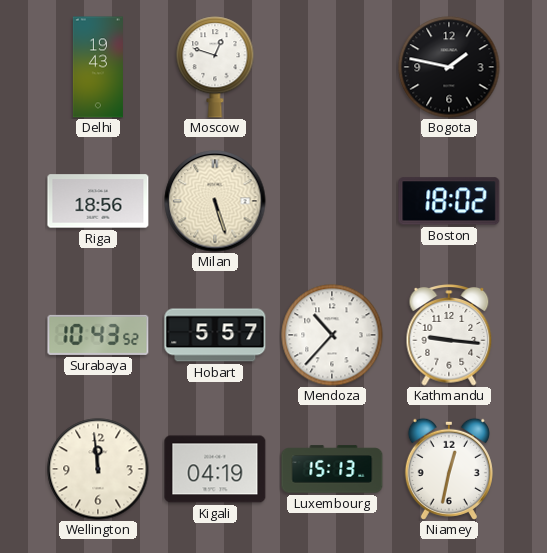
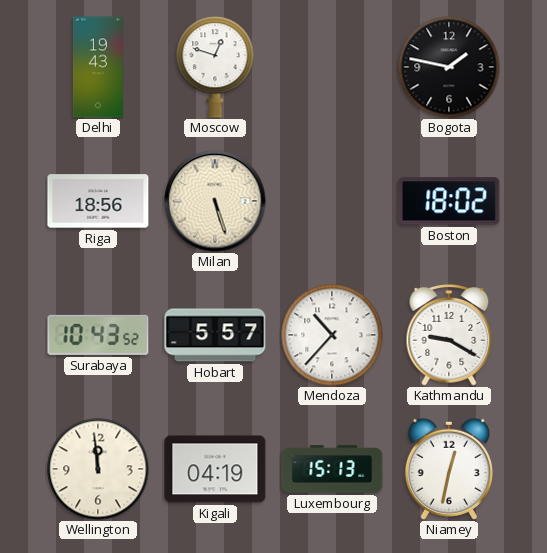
Kathmandu: 9:16 -> 9:20 (449, 335)
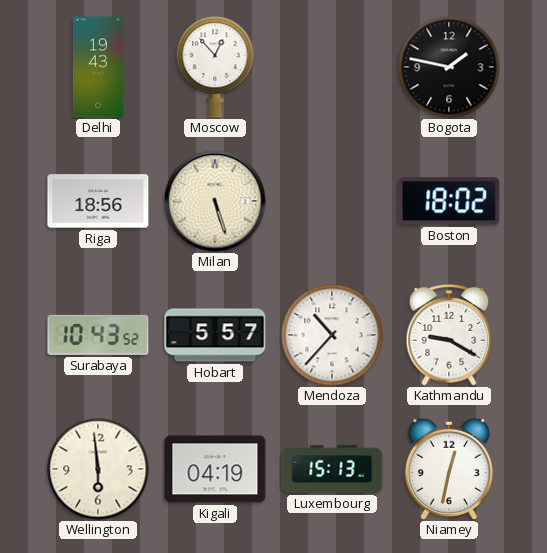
Moscow: 12:48 -> 12:53 (215, 67)
Wellington: 11:59 -> 5:59 (98, 469)
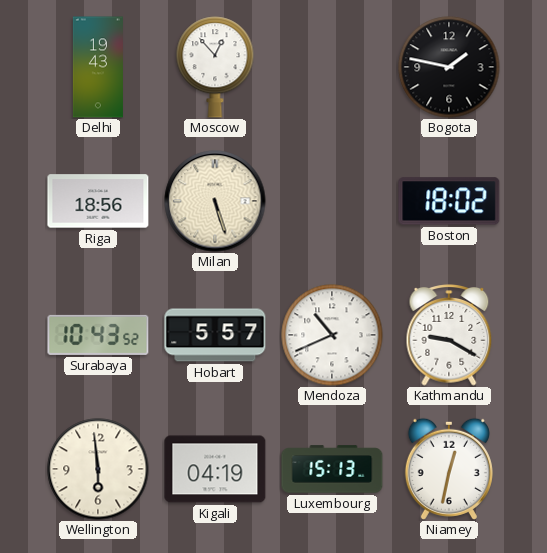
Mendoza: 10:37 -> 10:41 (332, 335)
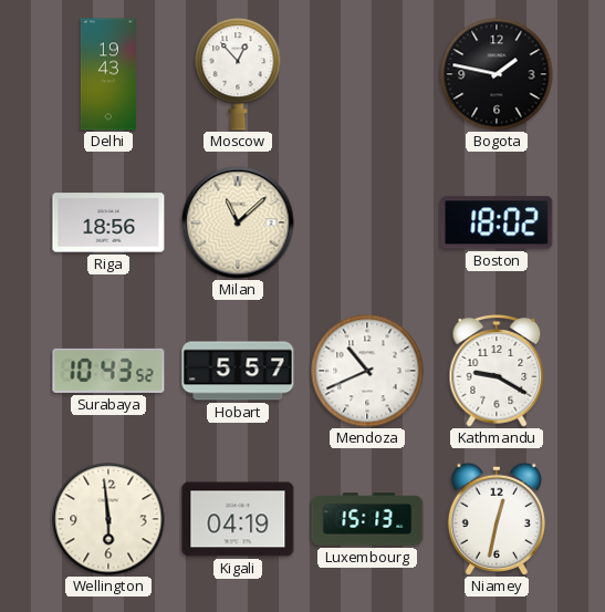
Milan: 5:27 -> 11:08 (238, 222)
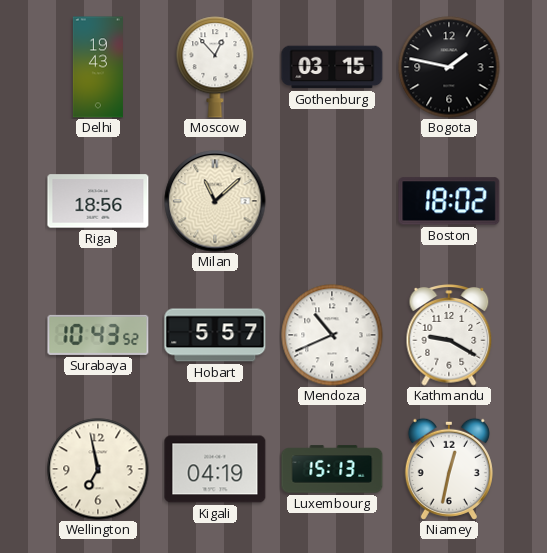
Gothenburg: none -> 03:15 (332, 67)
Wellington: 5:59 -> 6:58 (98, 469)
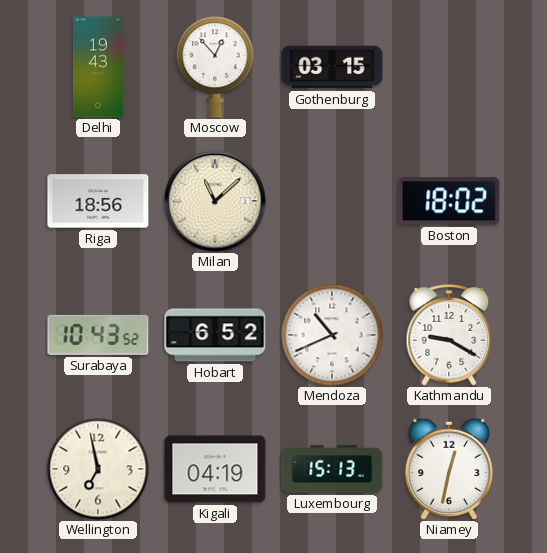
Bogota: 1:47 -> none (449, 67)
Hobart: 5:57 -> 6:52 (215, 335)
